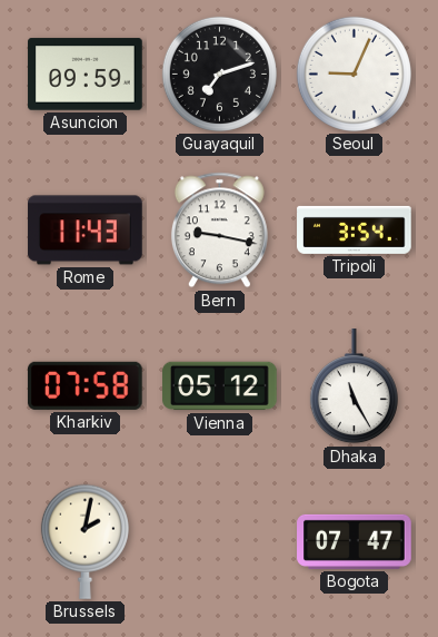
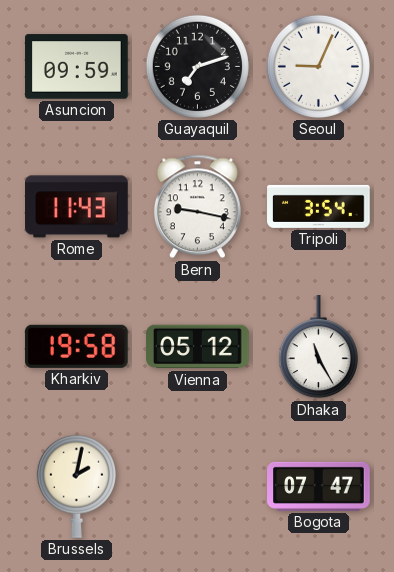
Kharkiv: 07:58 -> 19:58 (76, 346)
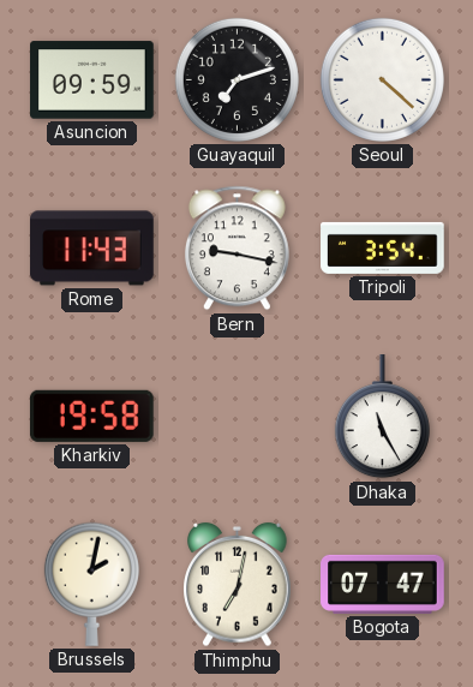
Seoul: 9:04 -> 4:22 (382, 79)
Vienna: 05:12 -> none (198, 347)
Thimphu: none -> 7:02 (238, 585)
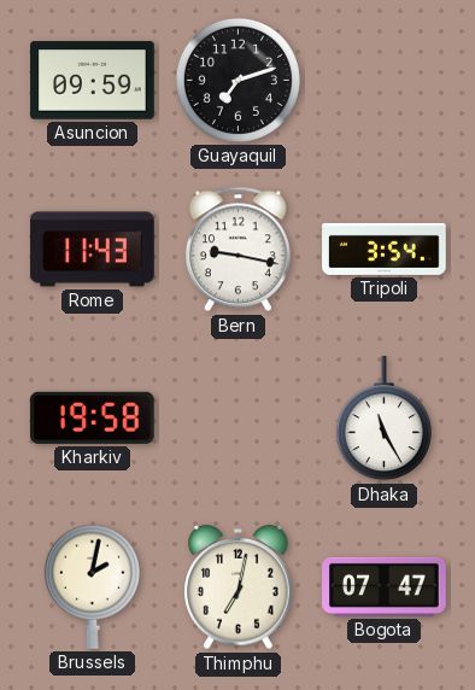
Seoul: 4:22 -> none (382, 79)
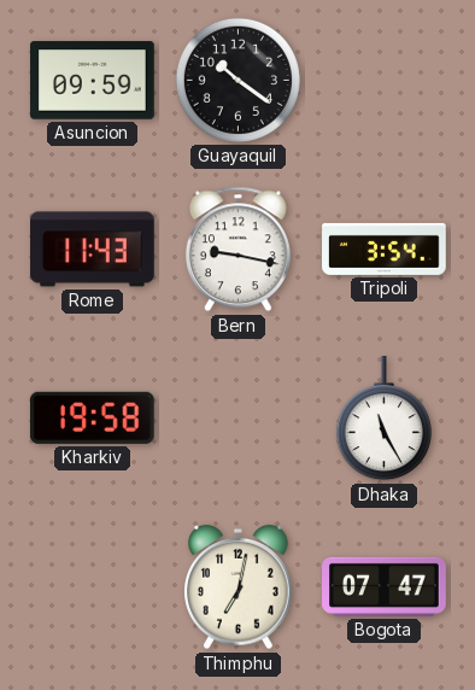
Guayaquil: 7:12 -> 10:21 (237, 80)
Brussels: 2:02 -> none (92, 586)
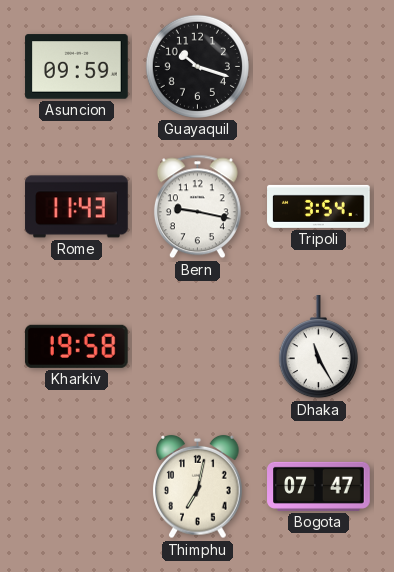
Guayaquil: 10:21 -> 10:18 (197, 66)
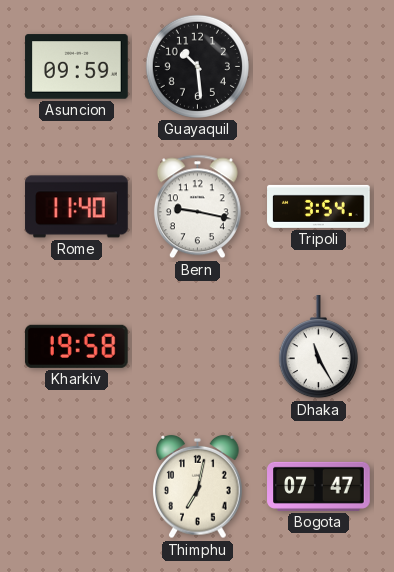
Guayaquil: 10:18 -> 10:29 (197, 66)
Rome: 11:43 -> 11:40 (77, 207)
